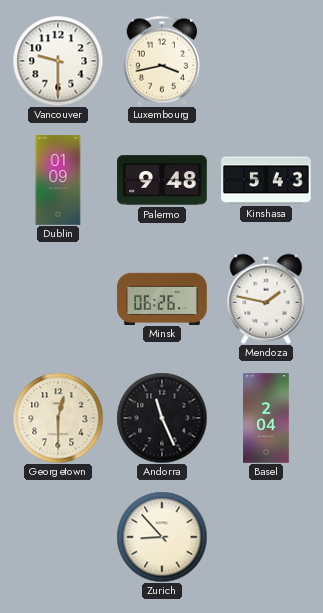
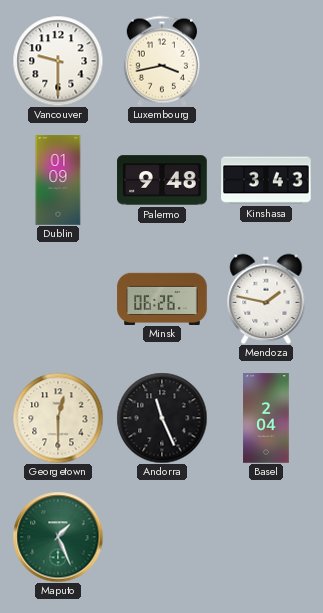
Kinshasa: 5:43 -> 3:43 (266, 180)
Maputo: none -> 1:26 (58, 537)
Zurich: 8:53 -> none (162, 537)
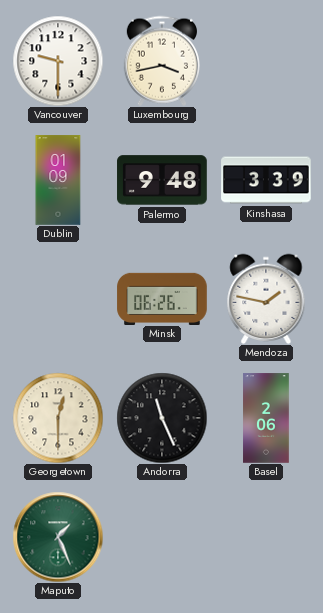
Kinshasa: 3:43 -> 3:39 (266, 180)
Basel: 2:04 -> 2:06 (266, 418)
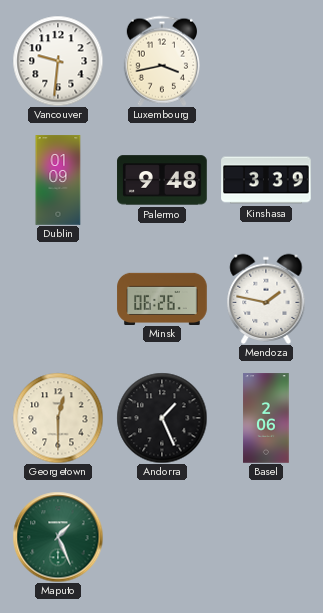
Vancouver: 9:30 -> 9:31 (58, 61)
Andorra: 11:26 -> 1:26 (162, 418)
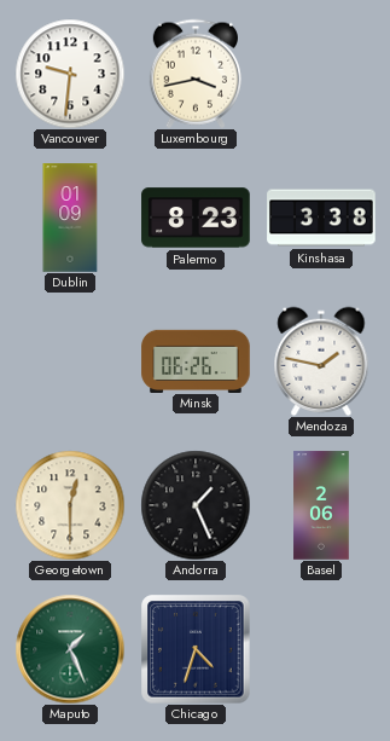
Palermo: 9:48 -> 8:23 (196, 218)
Kinshasa: 3:39 -> 3:38 (321, 218)
Chicago: none -> 4:33 (196, 649)
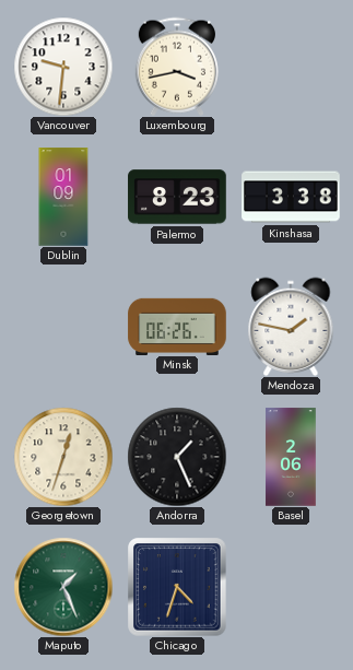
Georgetown: 12:30 -> 12:33 (63, 457)
